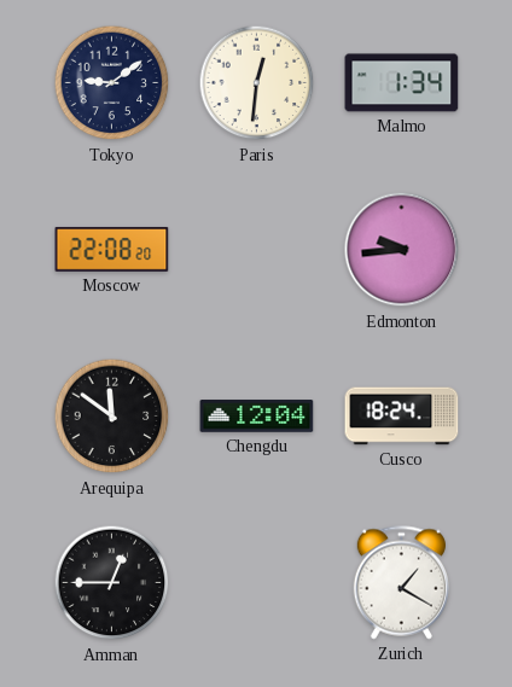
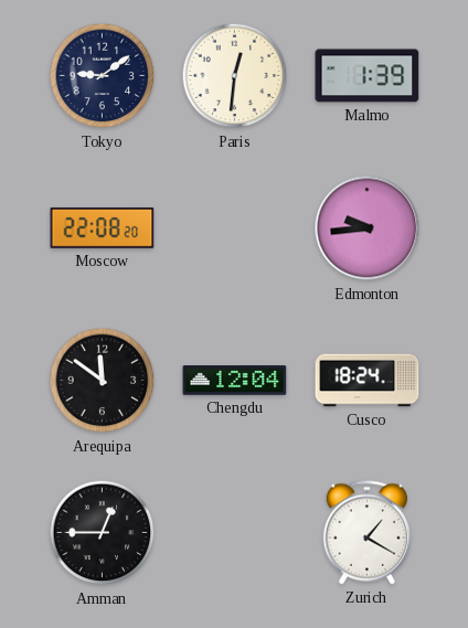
Malmo: 1:34 -> 1:39 (368, 76)
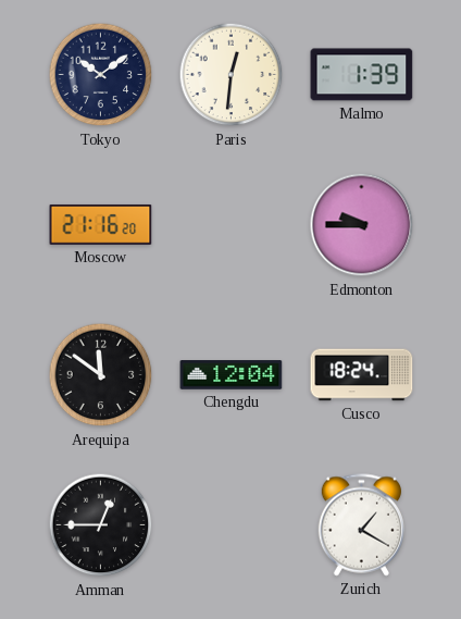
Tokyo: 9:09 -> 10:09 (101, 75)
Moscow: 22:08 -> 21:16 (101, 225)
Edmonton: 9:44 -> 9:45 (362, 225)
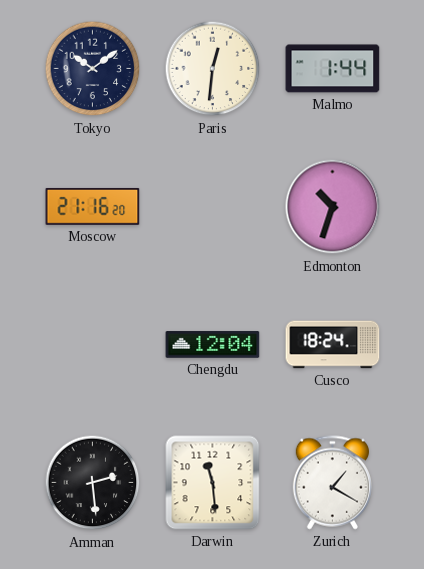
Malmo: 1:39 -> 1:44 (333, 69)
Edmonton: 9:45 -> 10:33 (333, 207)
Arequipa: 11:51 -> none (101, 375)
Amman: 12:45 -> 2:29 (93, 483)
Darwin: none -> 11:29 (213, 483)
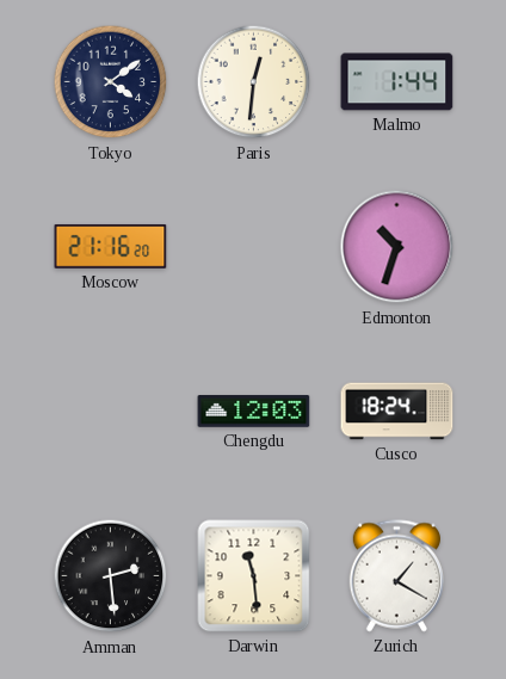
Tokyo: 10:09 -> 4:09 (111, 82)
Chengdu: 12:04 -> 12:03 (254, 412)
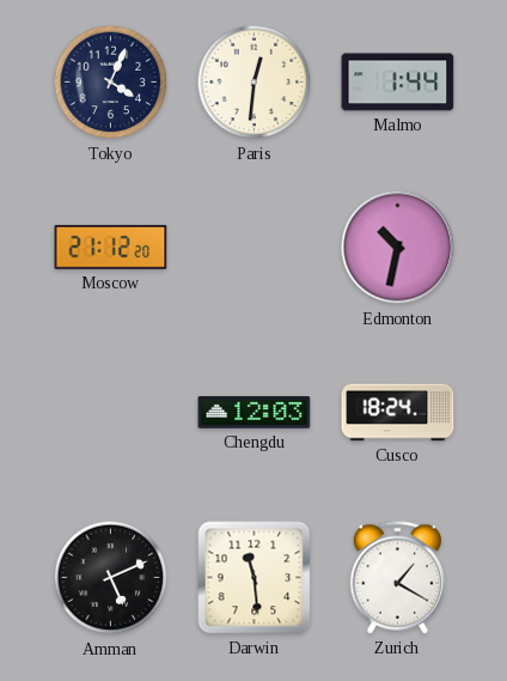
Tokyo: 4:09 -> 4:04 (111, 83)
Moscow: 21:16 -> 21:12 (111, 248)
Edmonton: 10:33 -> 10:32 (398, 248)
Amman: 2:29 -> 5:11 (111, 578)
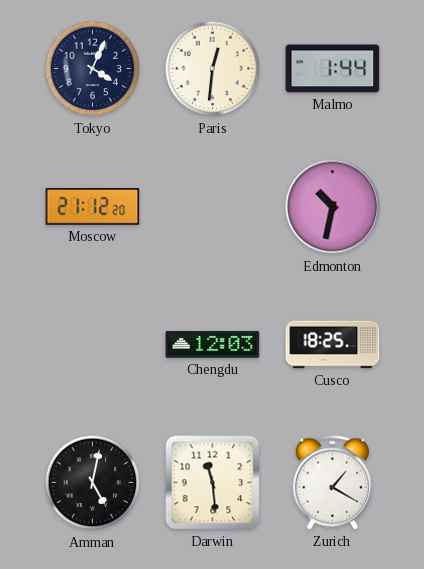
Cusco: 18:24 -> 18:25 (333, 345)
Amman: 5:11 -> 5:02 (93, 483)
